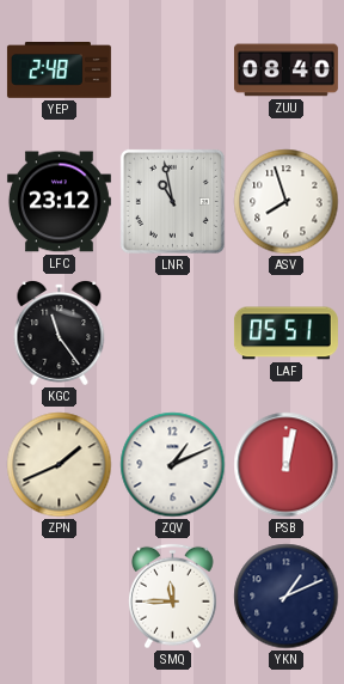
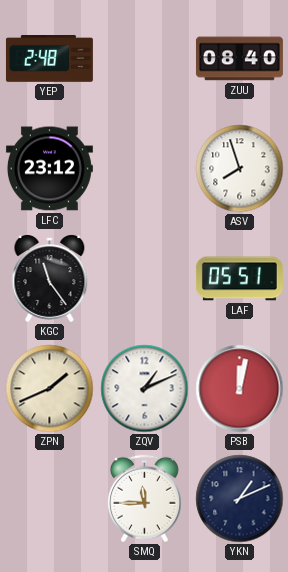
LNR: 10:58 -> none (172, 201)
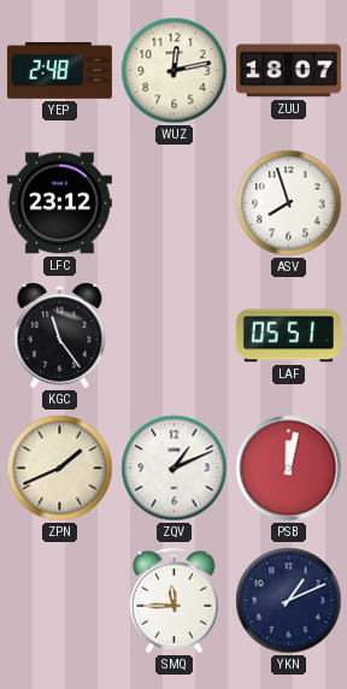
WUZ: none -> 12:13 (175, 71)
ZUU: 08:40 -> 18:07 (288, 71)
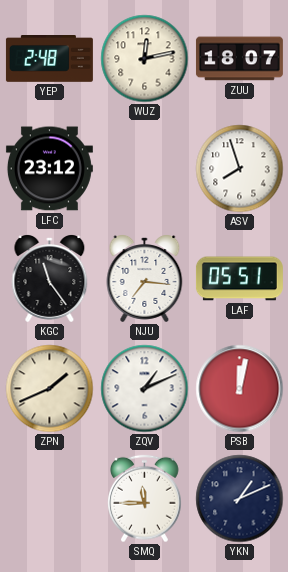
NJU: none -> 7:16 (145, 279)
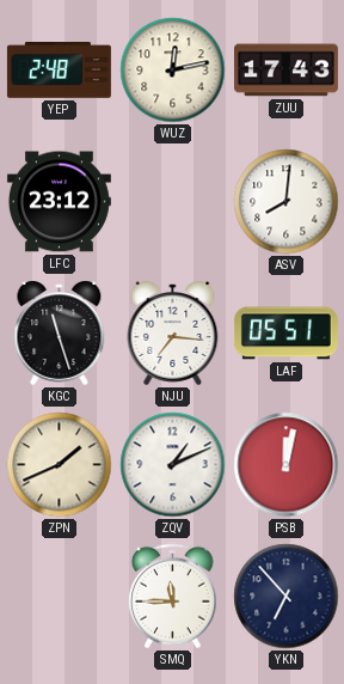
ZUU: 18:07 -> 17:43 (285, 71)
ASV: 7:57 -> 8:01 (287, 202)
KGC: 11:24 -> 11:27 (60, 334)
YKN: 1:11 -> 6:53 (287, 597)
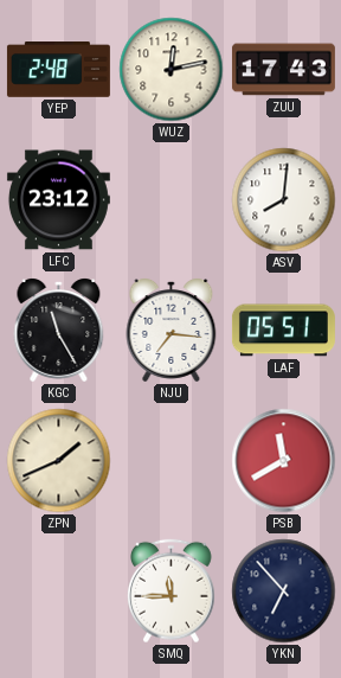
KGC: 11:27 -> 11:25 (59, 331)
ZQV: 1:11 -> none (173, 465)
PSB: 12:02 -> 11:40 (284, 461)
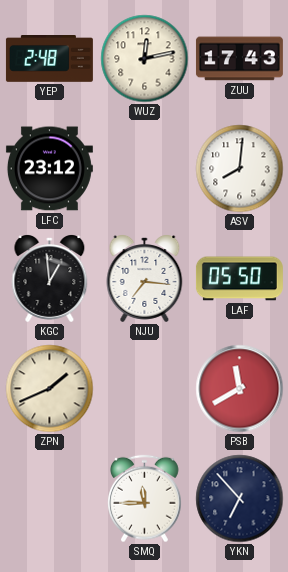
KGC: 11:25 -> 12:59 (50, 279)
LAF: 05:51 -> 05:50 (239, 279)
